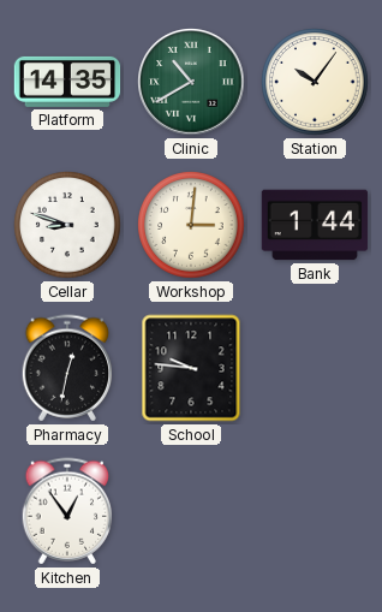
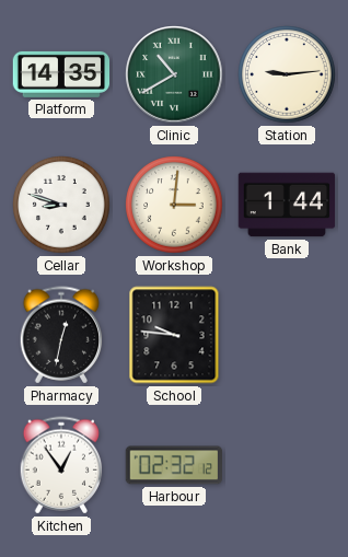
Station: 10:06 -> 9:14 (287, 74)
Harbour: none -> 02:32 (173, 465)
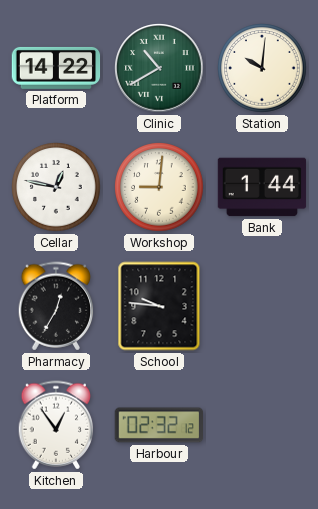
Platform: 14:35 -> 14:22 (56, 68)
Station: 9:14 -> 10:01 (262, 68)
Cellar: 8:48 -> 12:47 (56, 187)
Workshop: 3:01 -> 9:01 (159, 187)
Pharmacy: 12:32 -> 12:35 (56, 306)
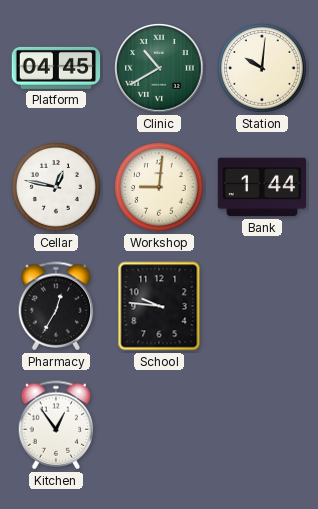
Platform: 14:22 -> 04:45 (56, 68)
Harbour: 02:32 -> none (158, 425)
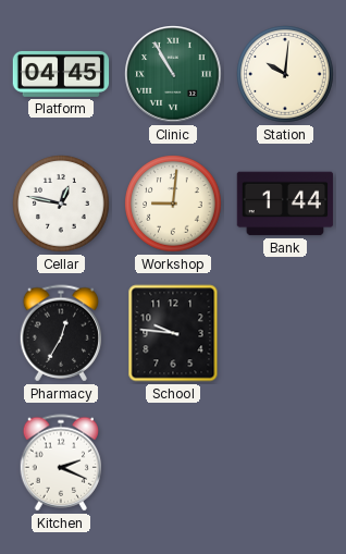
Clinic: 10:40 -> 10:55 (173, 74)
Kitchen: 12:54 -> 2:19 (61, 463)
